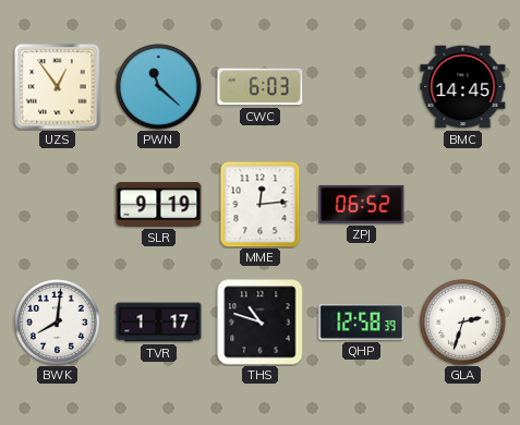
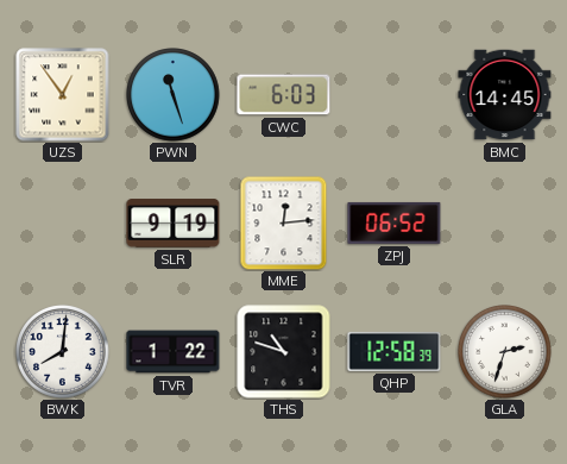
PWN: 11:22 -> 11:27 (174, 95)
TVR: 1:17 -> 1:22 (174, 352)
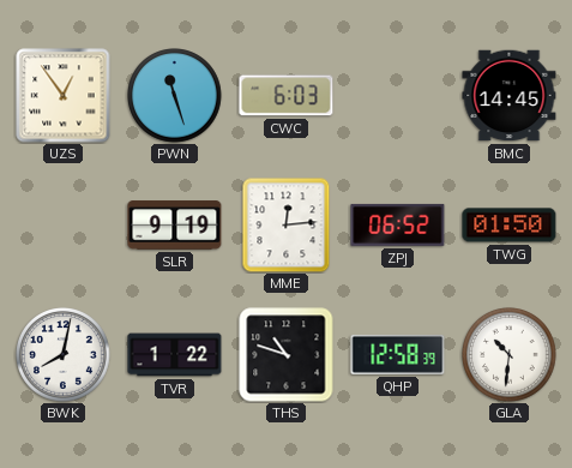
TWG: none -> 01:50 (510, 226)
BWK: 8:01 -> 8:02 (64, 355)
GLA: 2:33 -> 10:31 (510, 355)
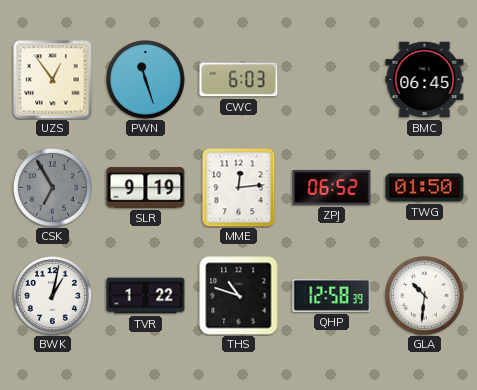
BMC: 14:45 -> 06:45 (425, 80)
CSK: none -> 6:55 (53, 188)
BWK: 8:02 -> 1:02 (53, 296)
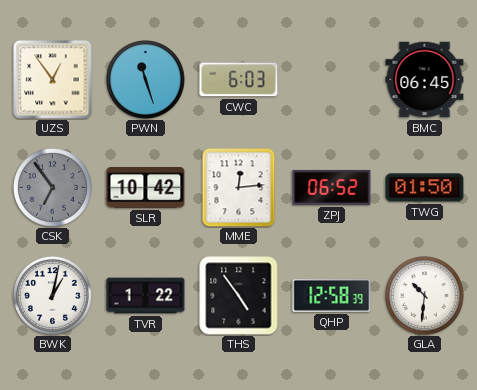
CSK: 6:55 -> 6:54 (53, 188)
SLR: 9:19 -> 10:42 (146, 188)
THS: 10:48 -> 4:54 (239, 296)
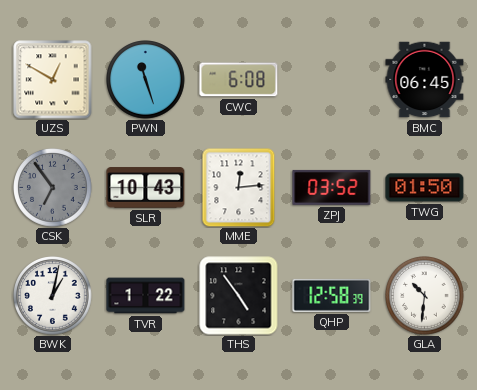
UZS: 12:54 -> 12:50 (53, 80)
CWC: 6:03 -> 6:08 (239, 80)
SLR: 10:42 -> 10:43 (146, 188)
ZPJ: 06:52 -> 03:52 (332, 187)
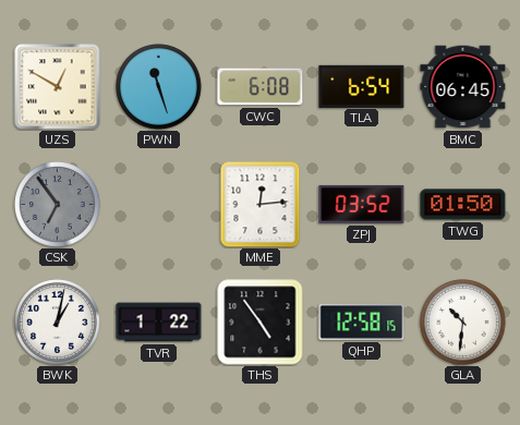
TLA: none -> 6:54 (362, 86)
SLR: 10:43 -> none (146, 188)
QHP: 12:58:39 -> 12:58:15 (362, 321)
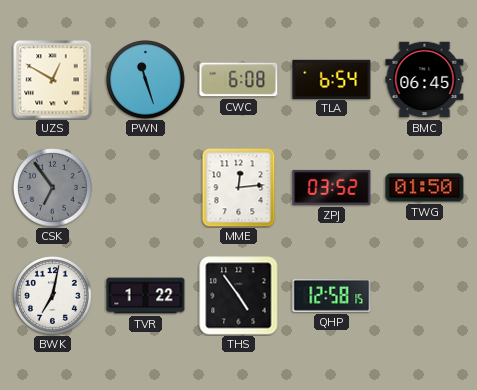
BWK: 1:02 -> 7:02 (53, 296)
GLA: 10:31 -> none (463, 323)
